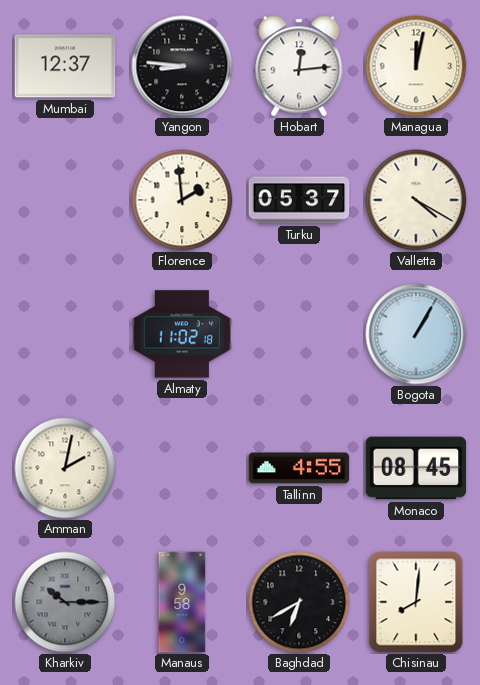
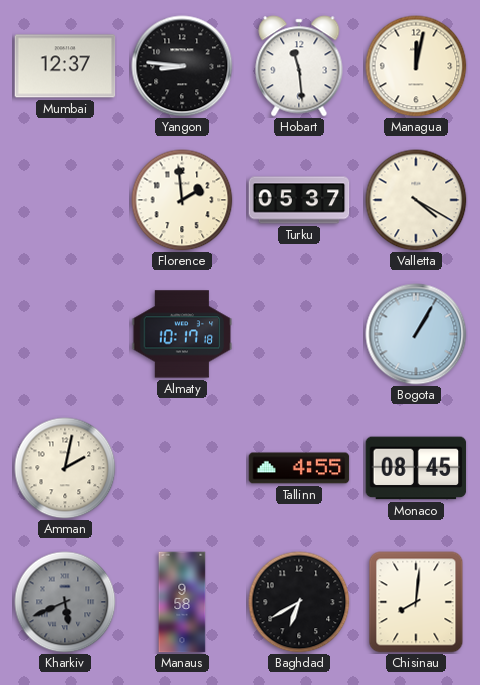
Hobart: 12:14 -> 11:29 (299, 66)
Almaty: 11:02 -> 10:17 (182, 334)
Kharkiv: 10:15 -> 5:41 (65, 602)
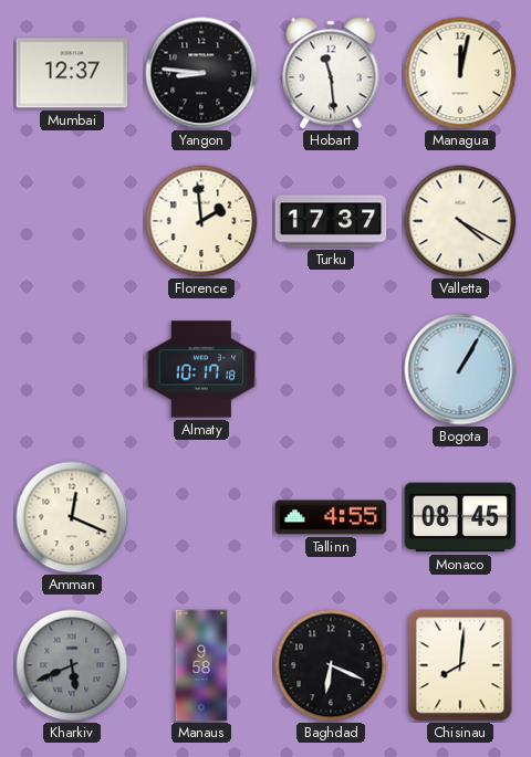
Turku: 05:37 -> 17:37 (331, 221)
Amman: 2:02 -> 12:19 (72, 517)
Baghdad: 6:40 -> 6:19 (331, 665)
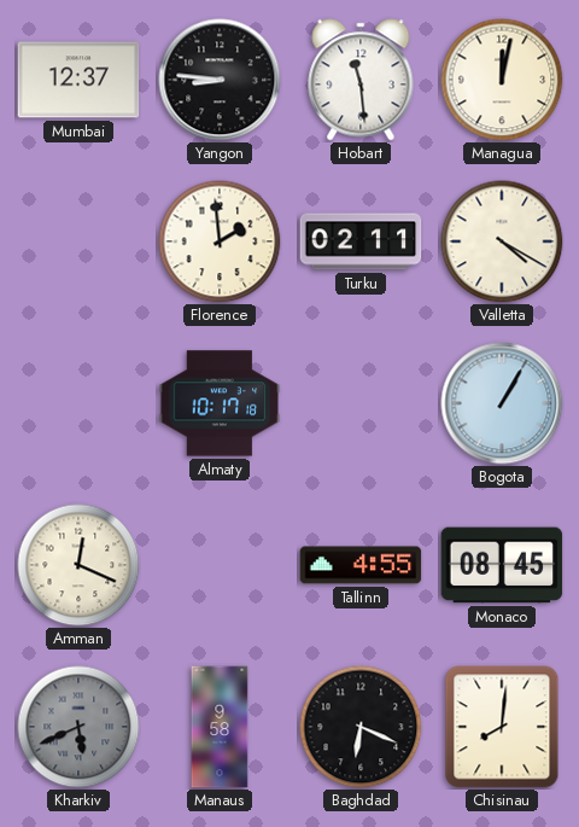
Turku: 17:37 -> 02:11 (361, 241)
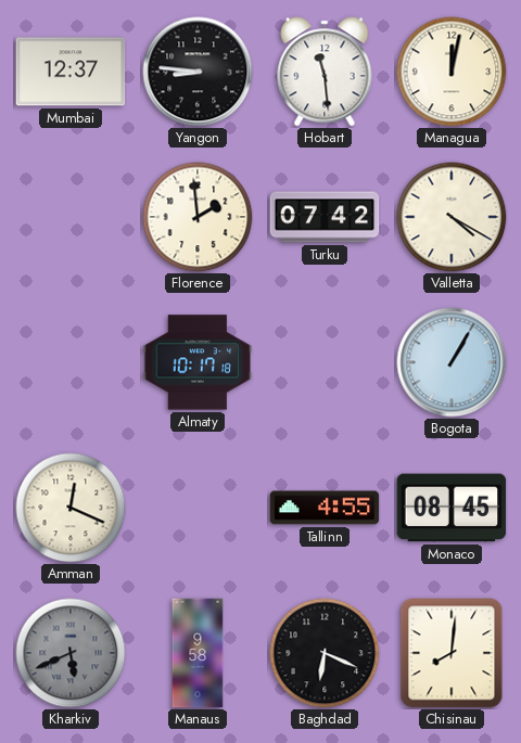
Turku: 02:11 -> 07:42 (325, 217)
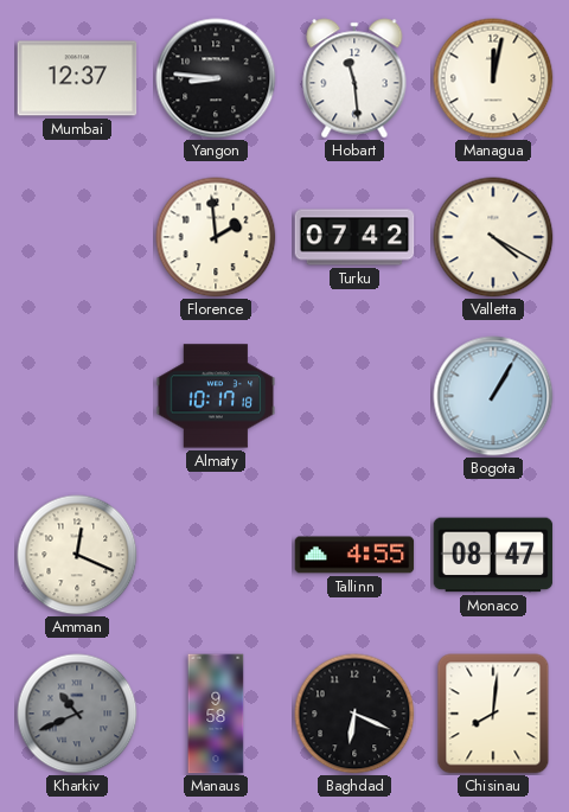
Monaco: 08:45 -> 08:47 (493, 555)
Kharkiv: 5:41 -> 10:41 (77, 714)
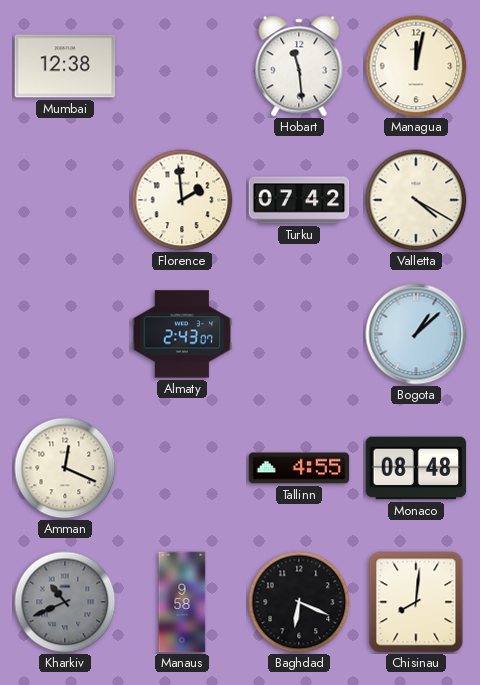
Mumbai: 12:37 -> 12:38 (65, 66)
Yangon: 8:46 -> none (216, 78)
Almaty: 10:17 -> 2:43 (182, 334)
Bogota: 1:05 -> 1:08 (416, 334)
Monaco: 08:47 -> 08:48 (416, 468)
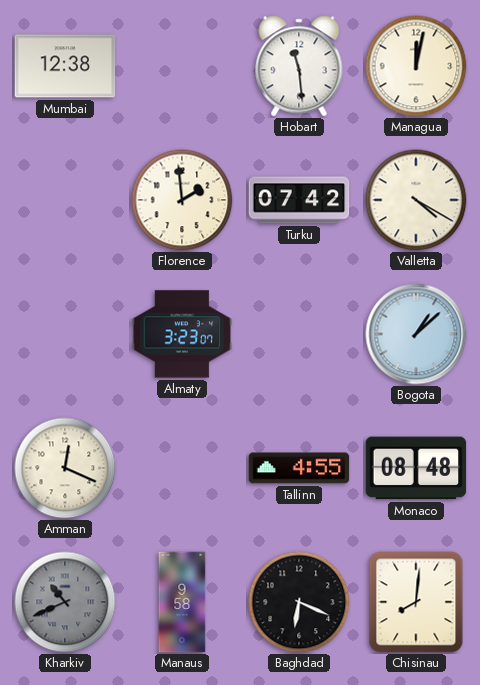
Almaty: 2:43 -> 3:23 (182, 334)
